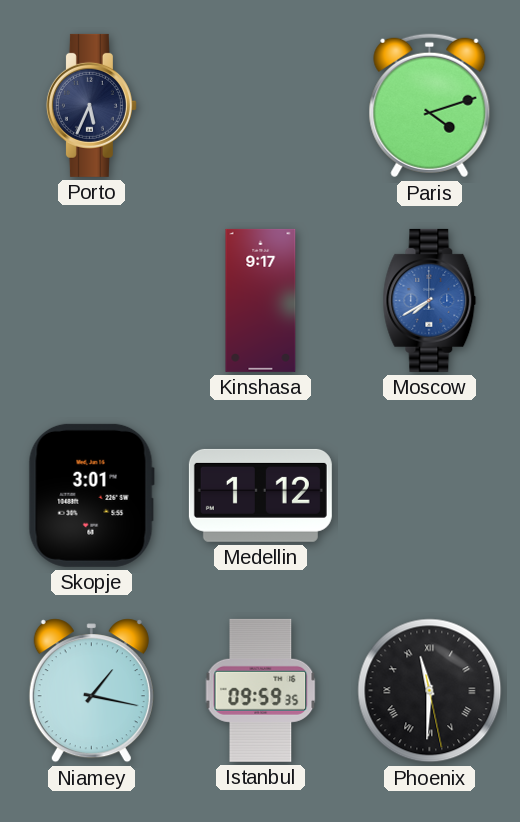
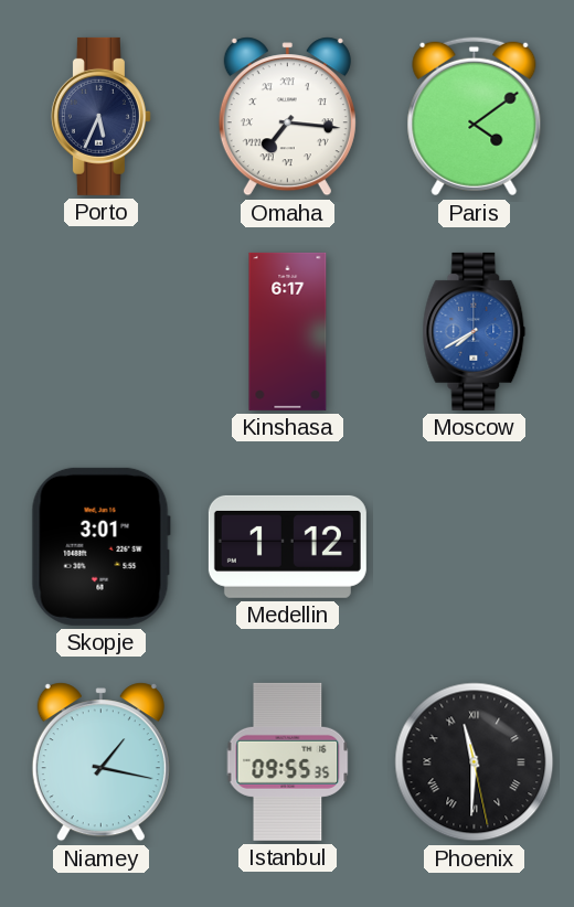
Omaha: none -> 7:16 (287, 117)
Paris: 4:12 -> 4:09 (475, 117)
Kinshasa: 9:17 -> 6:17 (288, 331)
Istanbul: 09:59 -> 09:55 (288, 761)
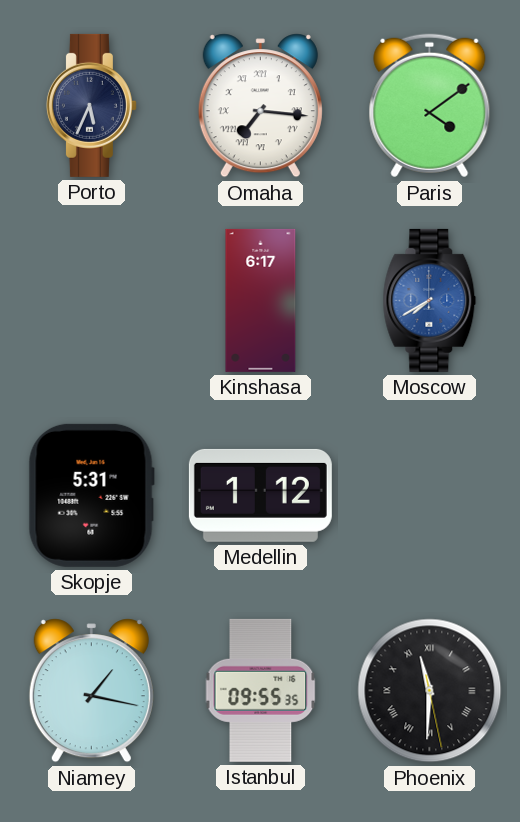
Skopje: 3:01 -> 5:31 (91, 495)
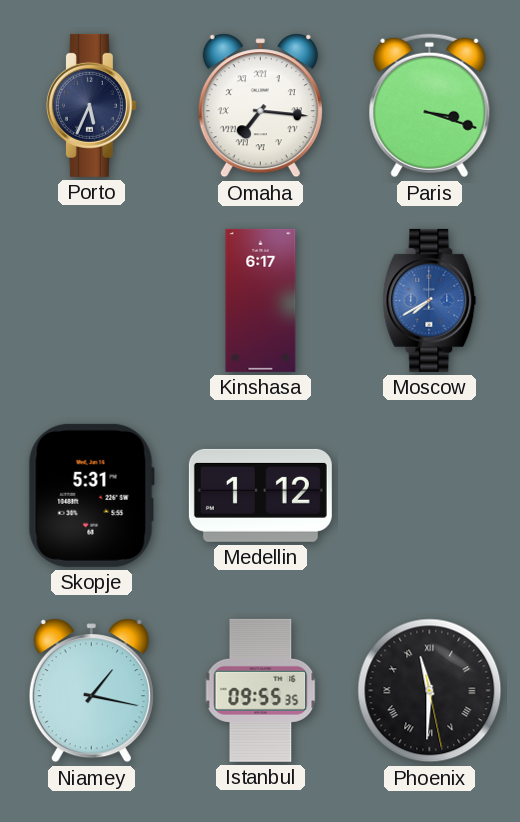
Paris: 4:09 -> 3:18 (430, 106)
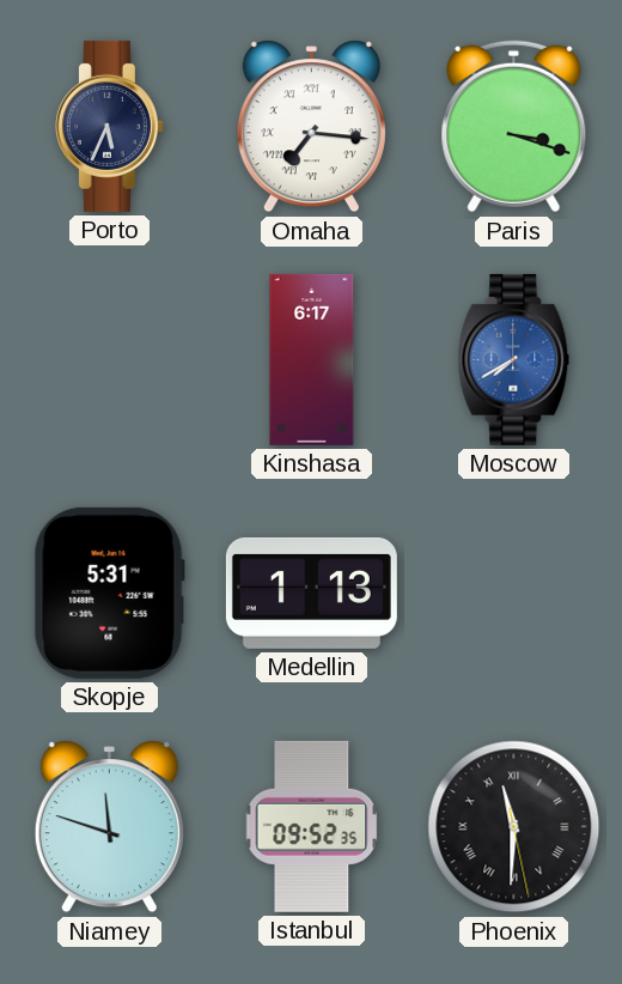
Medellin: 1:12 -> 1:13 (311, 593)
Niamey: 1:17 -> 11:48 (109, 827)
Istanbul: 09:55 -> 09:52 (312, 826)
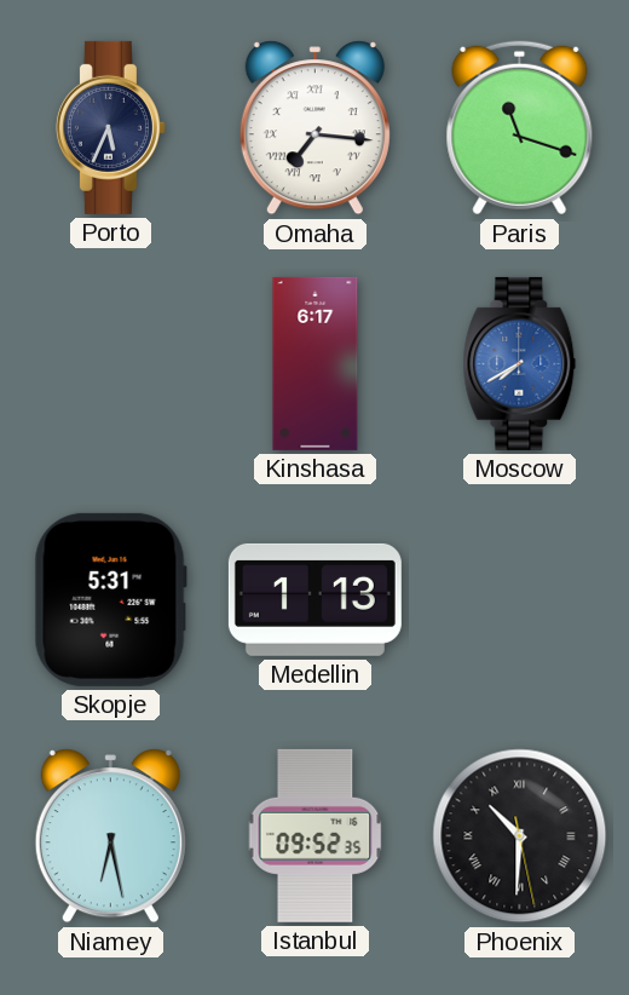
Paris: 3:18 -> 11:18 (520, 128)
Niamey: 11:48 -> 6:28 (110, 836)
Phoenix: 11:30 -> 10:30 (520, 836)
